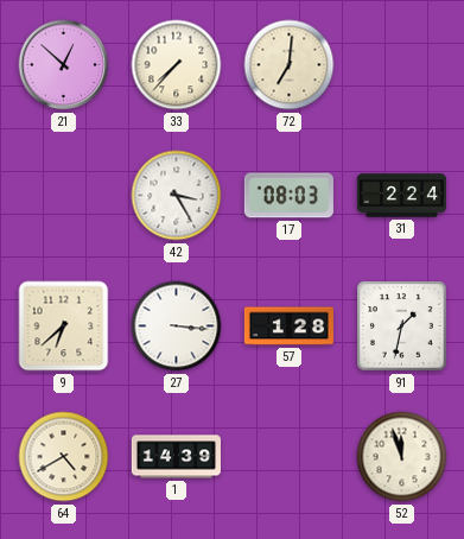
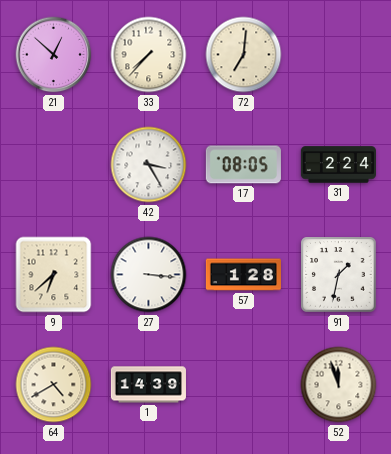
17: 08:03 -> 08:05 (243, 165)
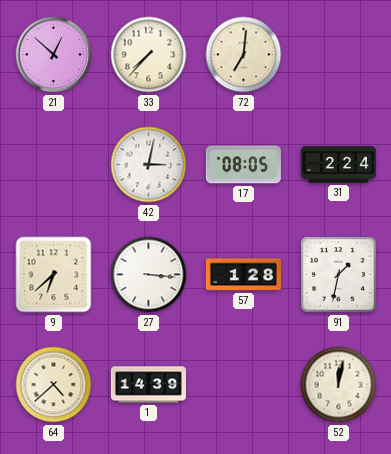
42: 3:25 -> 3:02 (149, 165)
64: 4:40 -> 4:38 (54, 385)
52: 11:57 -> 12:02 (339, 385)
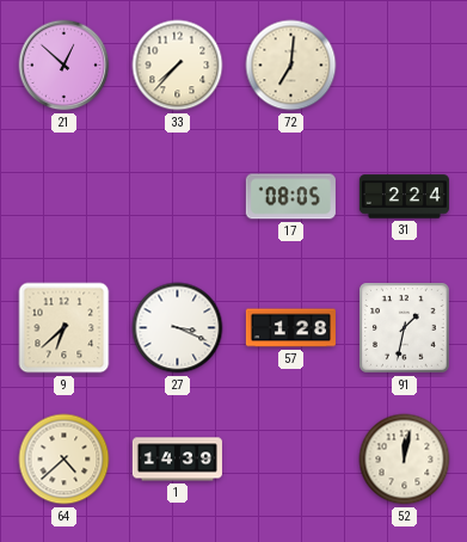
42: 3:02 -> none (149, 165)
27: 3:16 -> 3:19 (178, 328)
